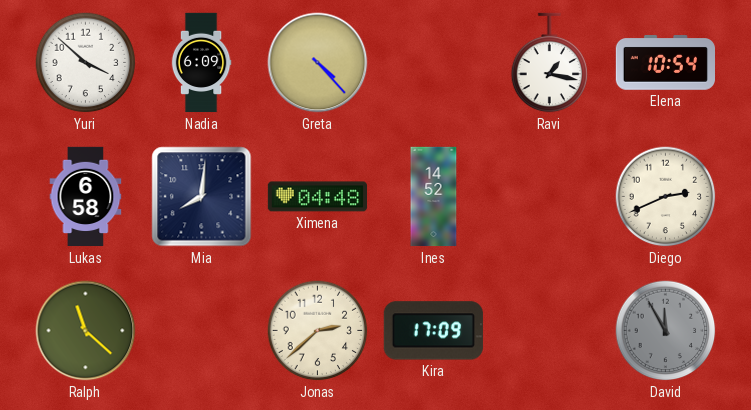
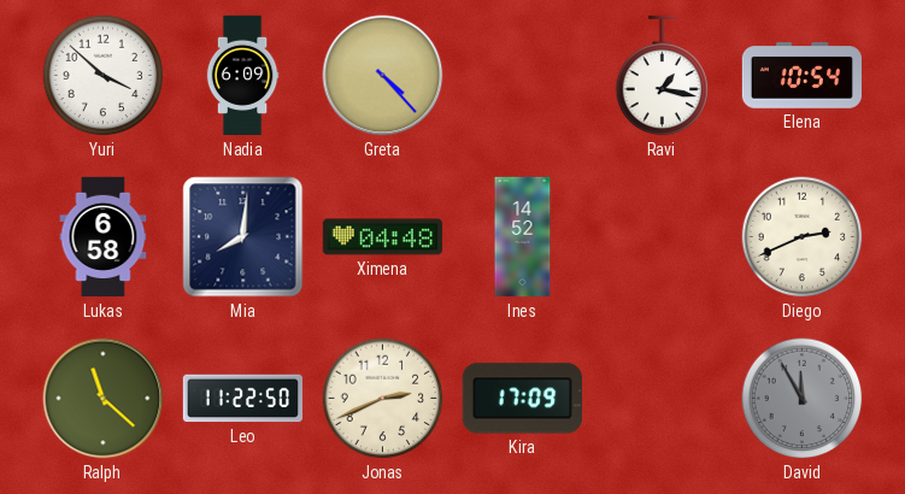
Leo: none -> 11:22 (242, 399)
Jonas: 2:38 -> 2:41 (383, 399)
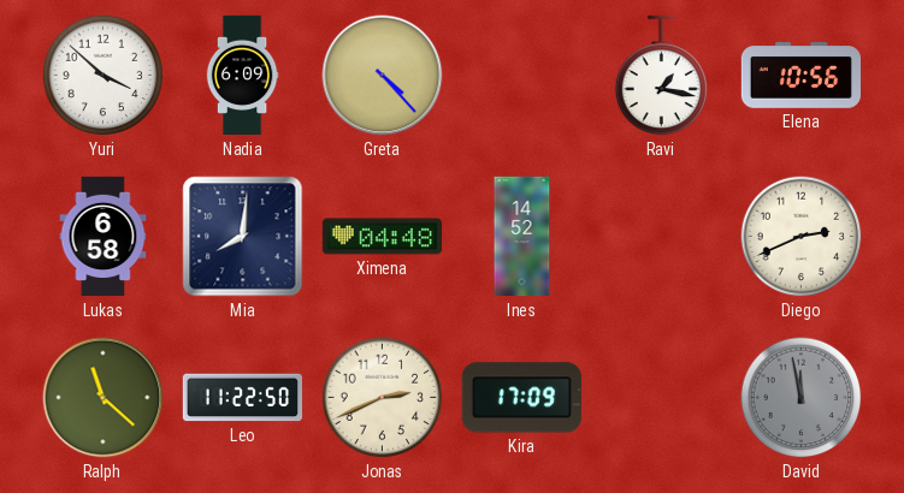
Elena: 10:54 -> 10:56 (800, 76)
David: 11:55 -> 11:58 (802, 398)
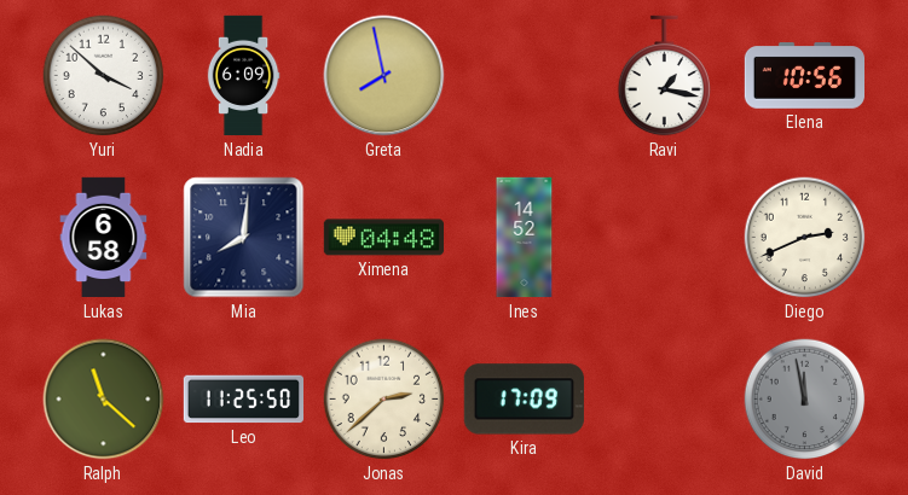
Greta: 4:23 -> 7:58 (384, 76)
Leo: 11:22 -> 11:25 (243, 400)
Jonas: 2:41 -> 2:38 (384, 400)
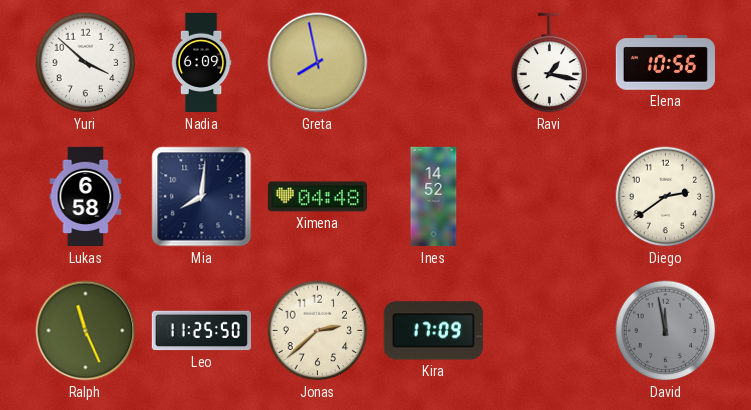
Diego: 2:41 -> 2:39 (666, 197)
Ralph: 11:22 -> 11:26 (86, 331)
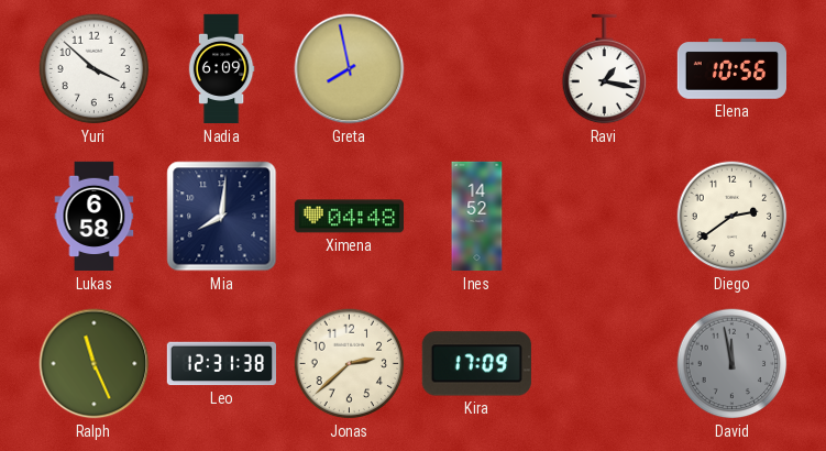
Leo: 11:25 -> 12:31 (221, 364)
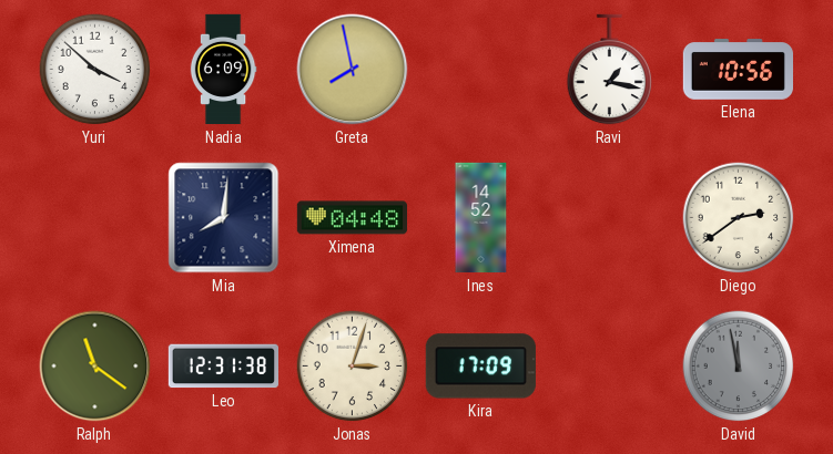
Lukas: 6:58 -> none (95, 217)
Ralph: 11:26 -> 11:21 (95, 367)
Jonas: 2:38 -> 3:03 (353, 367)
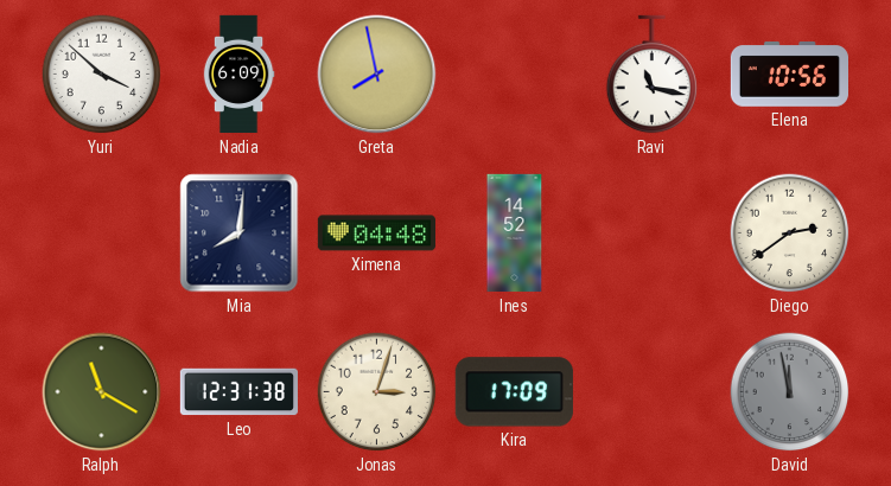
Ravi: 1:17 -> 11:17 (653, 75)
Ralph: 11:21 -> 11:20 (102, 392)
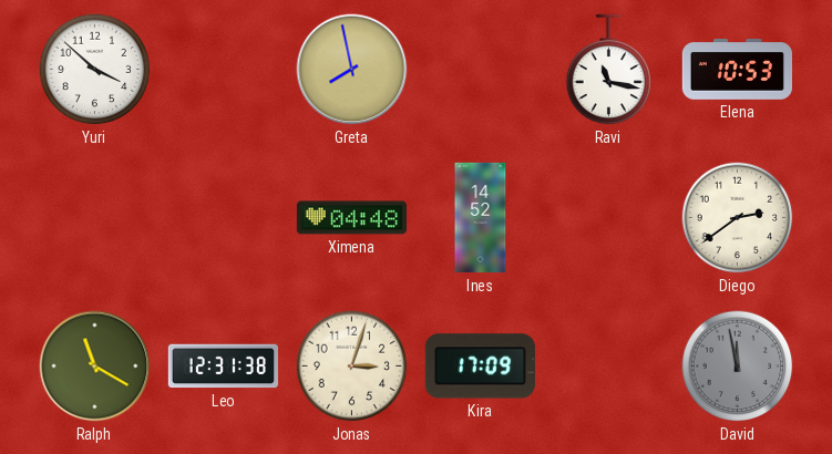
Nadia: 6:09 -> none (238, 75)
Elena: 10:56 -> 10:53 (737, 70)
Mia: 8:01 -> none (240, 234)
